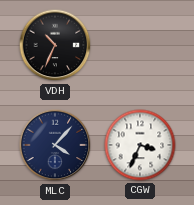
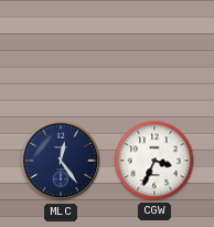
VDH: 10:34 -> none (55, 45)
MLC: 4:07 -> 12:24 (61, 161)
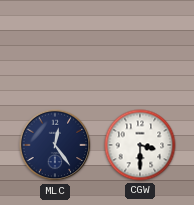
CGW: 3:34 -> 3:30 (140, 145)
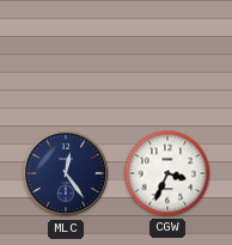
CGW: 3:30 -> 3:34 (167, 173)
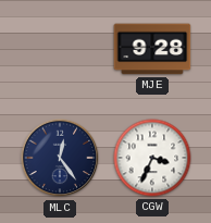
MJE: none -> 9:28 (152, 49)
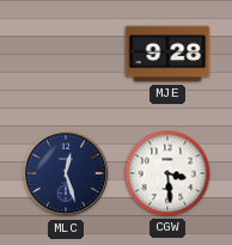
MLC: 12:24 -> 12:27 (66, 173)
CGW: 3:34 -> 3:29 (167, 173)
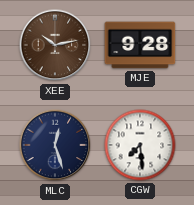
XEE: none -> 10:13 (55, 45)
CGW: 3:29 -> 7:29 (140, 145)
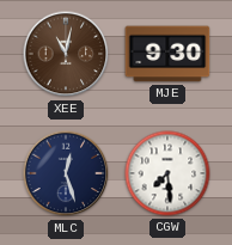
XEE: 10:13 -> 11:02 (66, 54)
MJE: 9:28 -> 9:30 (167, 54)
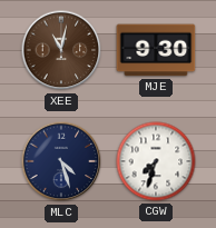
MLC: 12:27 -> 4:27 (61, 161)
CGW: 7:29 -> 7:33 (156, 161)
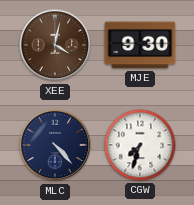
XEE: 11:02 -> 4:02 (55, 45)
MLC: 4:27 -> 4:23 (55, 145)
